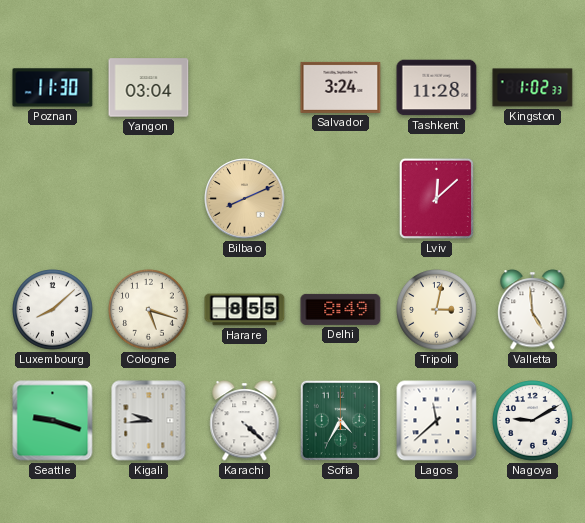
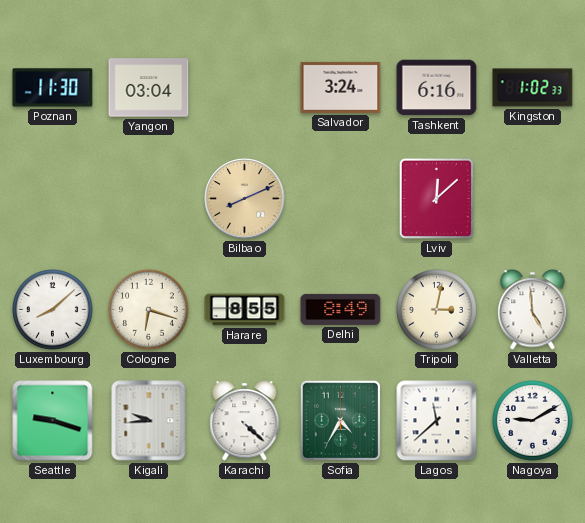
Tashkent: 11:28 -> 6:16 (437, 88)
Cologne: 5:18 -> 6:18 (149, 310)
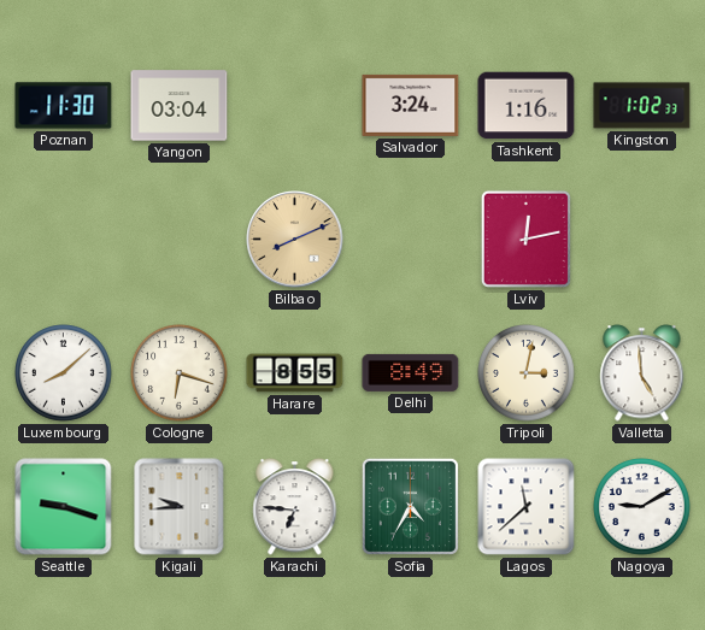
Tashkent: 6:16 -> 1:16 (527, 106)
Lviv: 12:08 -> 12:13 (525, 239)
Karachi: 4:22 -> 6:46 (295, 507)
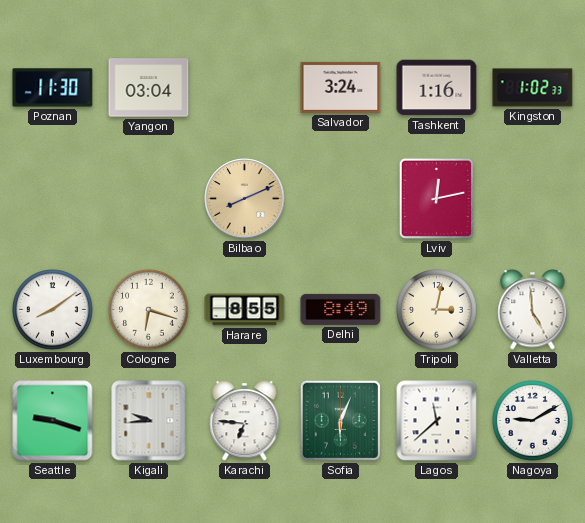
Luxembourg: 8:08 -> 8:09 (53, 310)
Sofia: 4:35 -> 6:04 (340, 420)
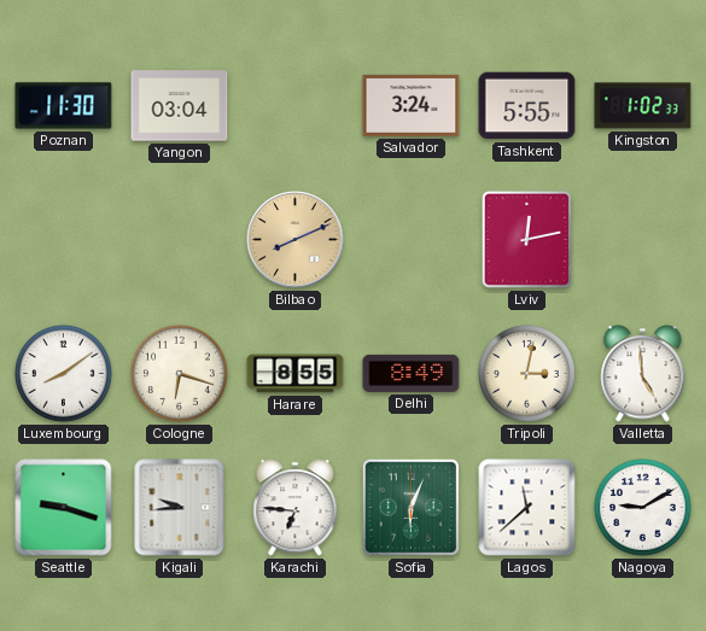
Tashkent: 1:16 -> 5:55 (527, 106)
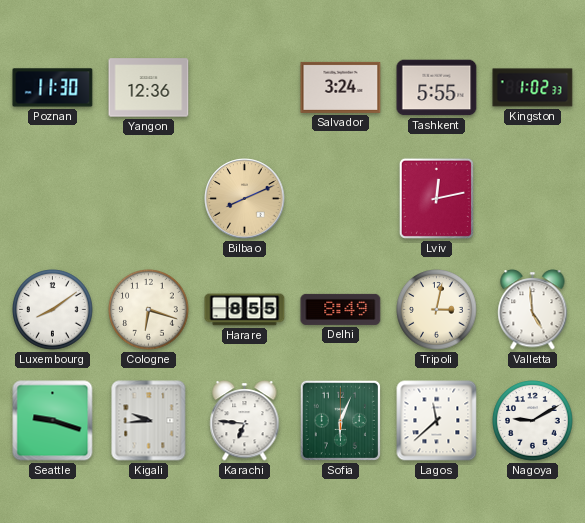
Yangon: 03:04 -> 12:36 (149, 88)
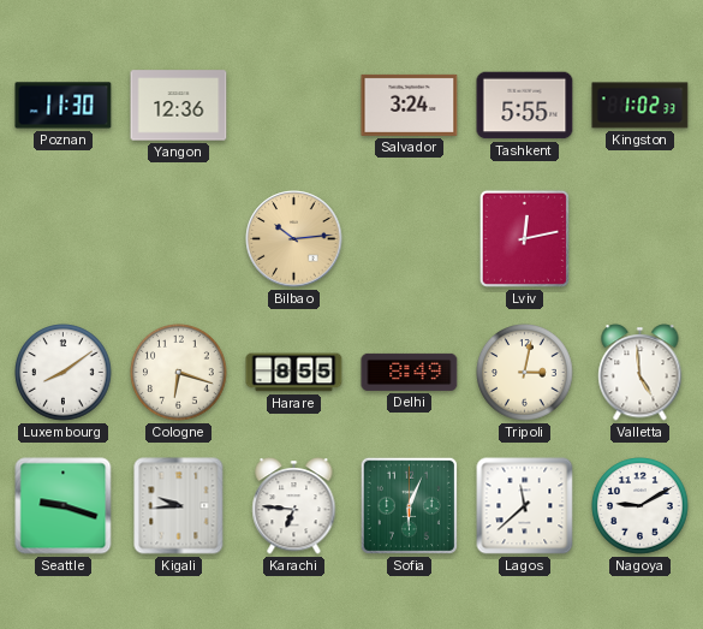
Bilbao: 8:11 -> 10:14 (294, 239)
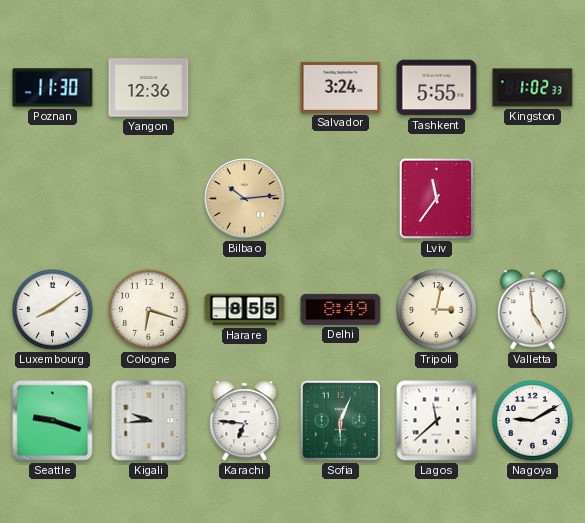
Lviv: 12:13 -> 11:36 (436, 198)
